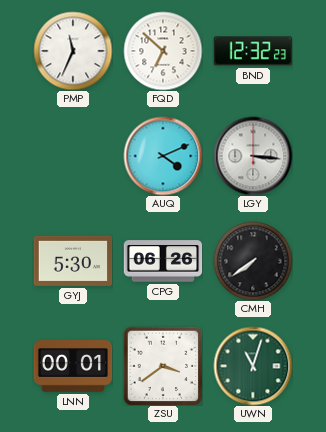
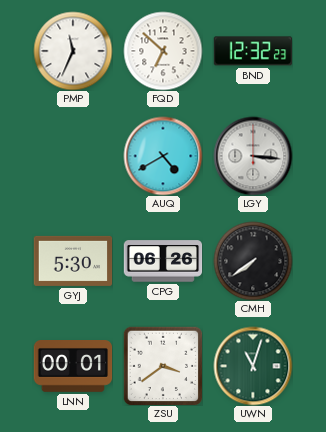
AUQ: 4:11 -> 4:40 (163, 156)
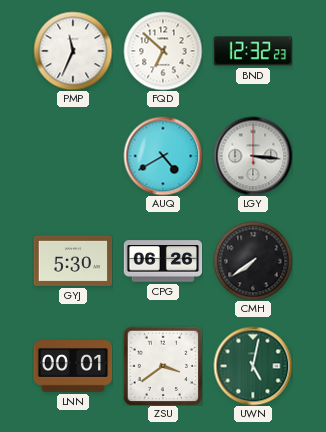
UWN: 11:03 -> 5:02 (253, 366)
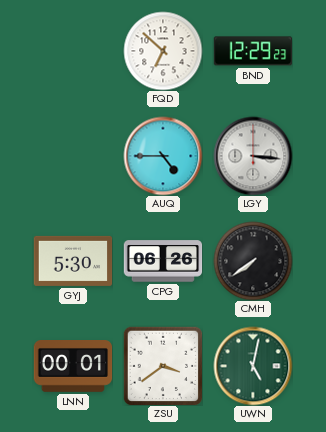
PMP: 11:34 -> none (73, 51)
BND: 12:32 -> 12:29 (252, 51)
AUQ: 4:40 -> 4:45 (163, 156)
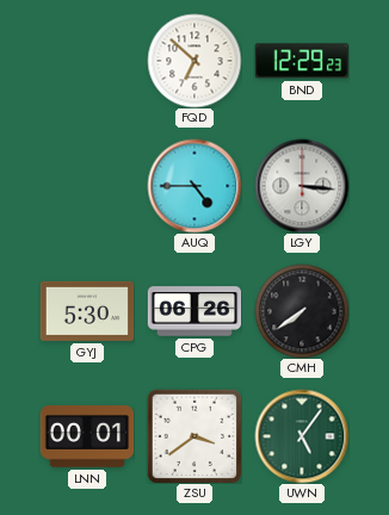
UWN: 5:02 -> 5:06 (302, 436)
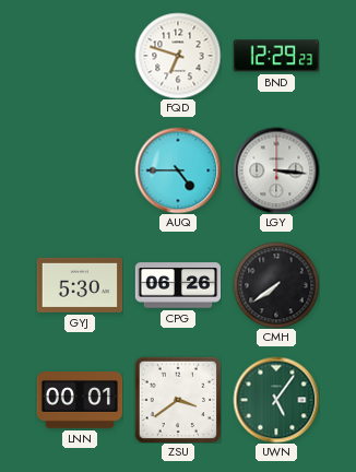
FQD: 6:52 -> 6:48 (178, 56)
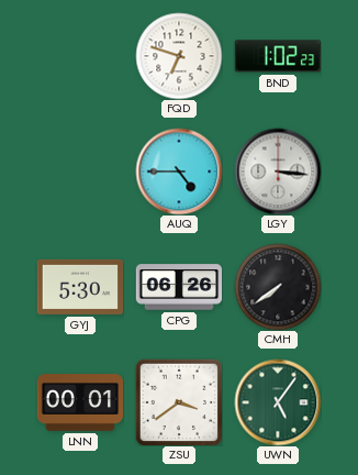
BND: 12:29 -> 1:02 (277, 56)
